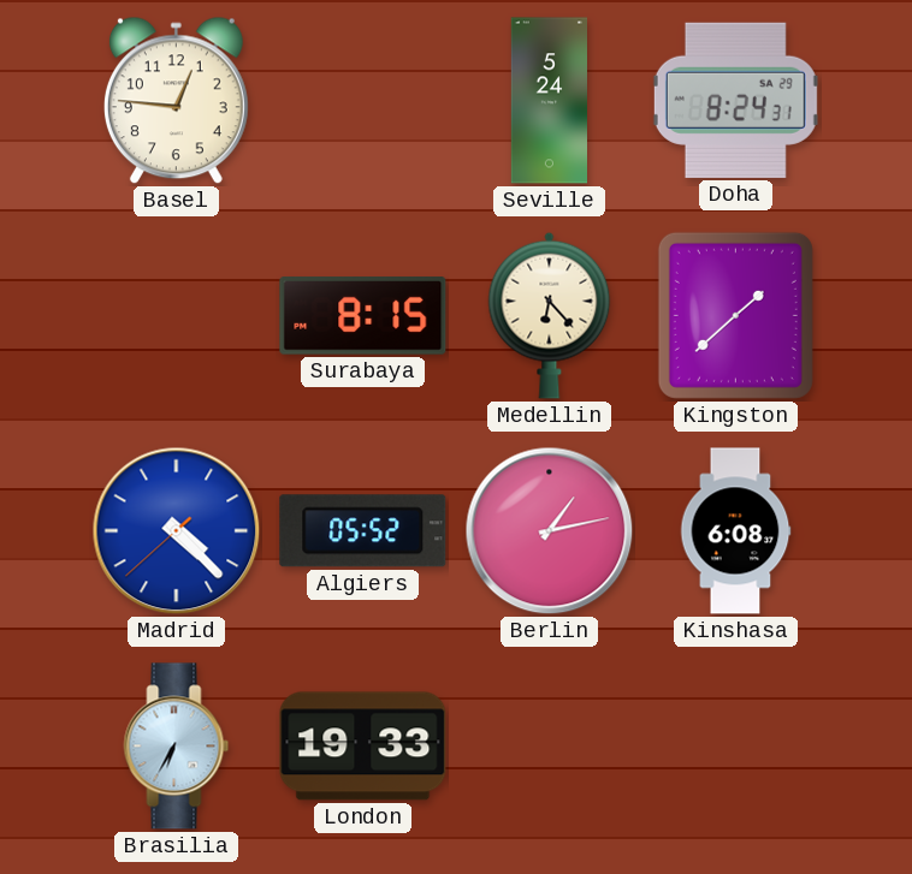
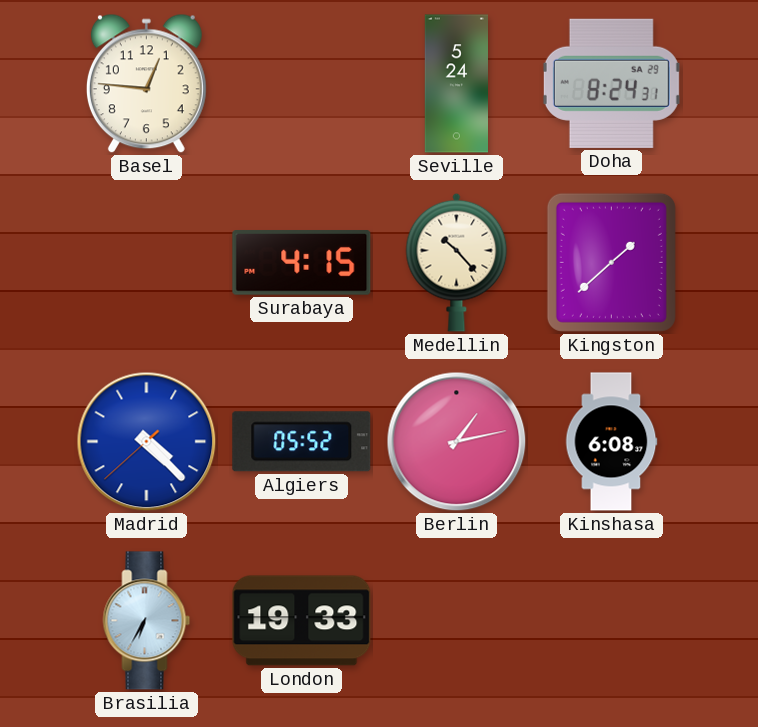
Surabaya: 8:15 -> 4:15 (302, 263)
Medellin: 6:23 -> 10:23 (457, 262)
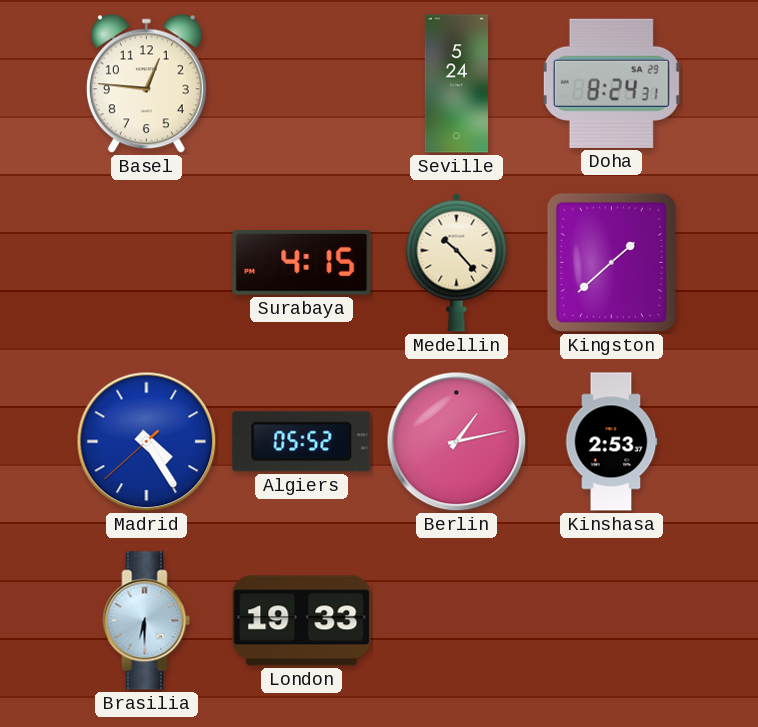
Madrid: 4:22 -> 4:24 (147, 442)
Kinshasa: 6:08 -> 2:53 (611, 442)
Brasilia: 6:35 -> 6:30 (147, 621)
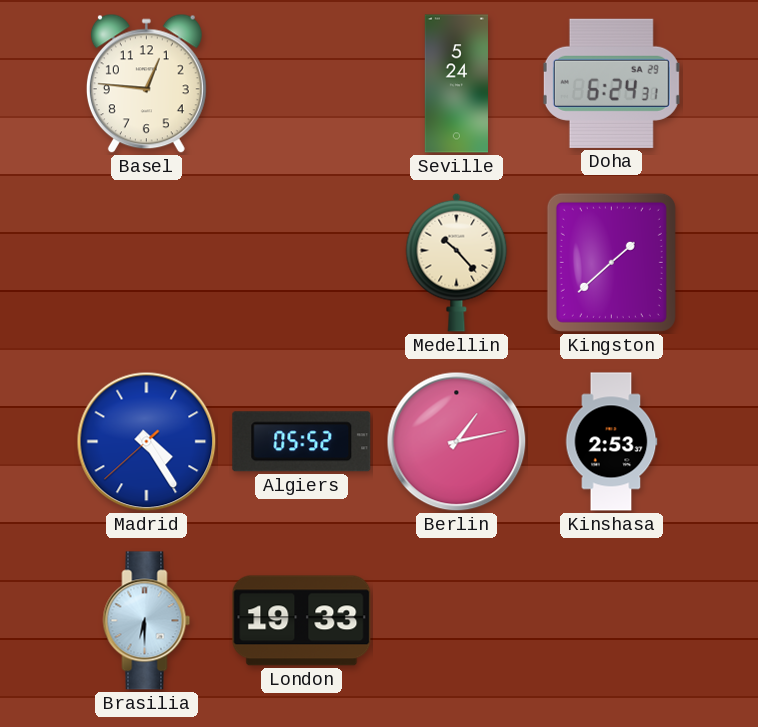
Doha: 8:24 -> 6:24 (611, 83)
Surabaya: 4:15 -> none (302, 263)
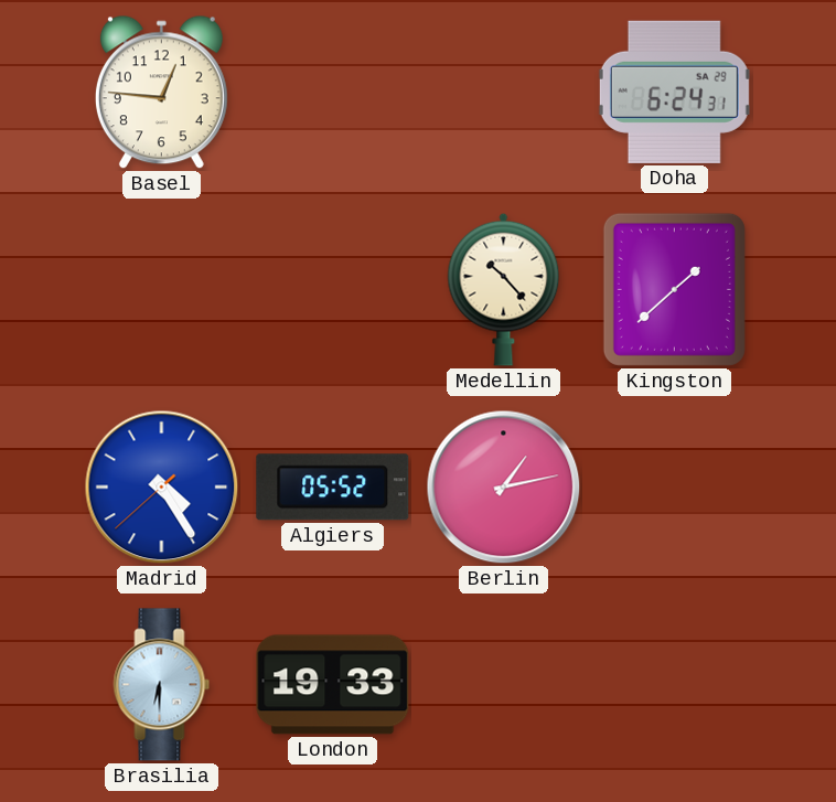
Seville: 5:24 -> none (456, 84)
Kinshasa: 2:53 -> none (611, 442)
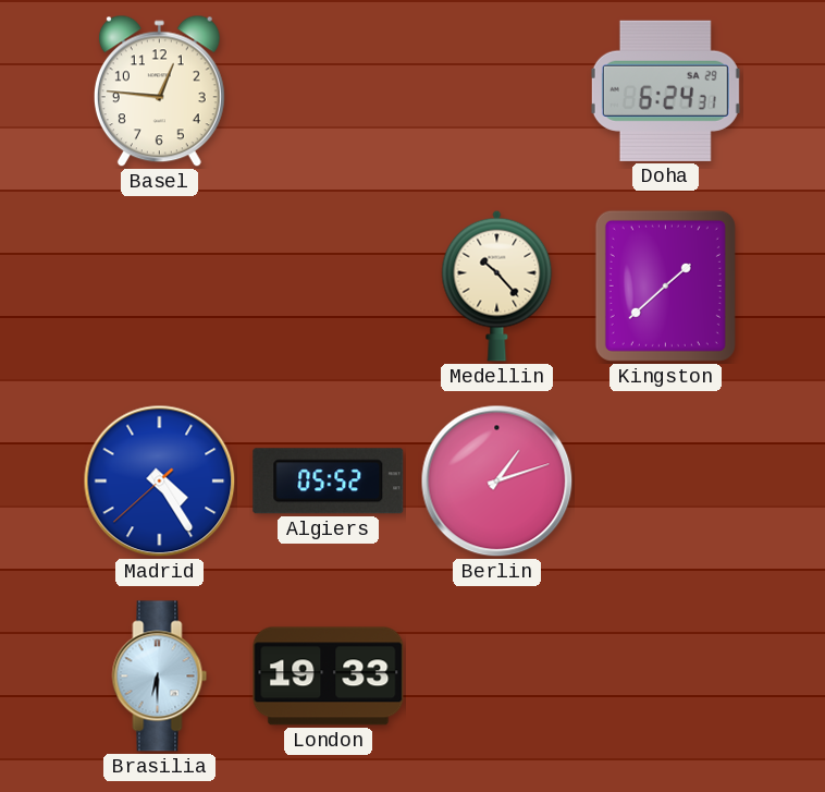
Berlin: 1:13 -> 1:12 (497, 482)
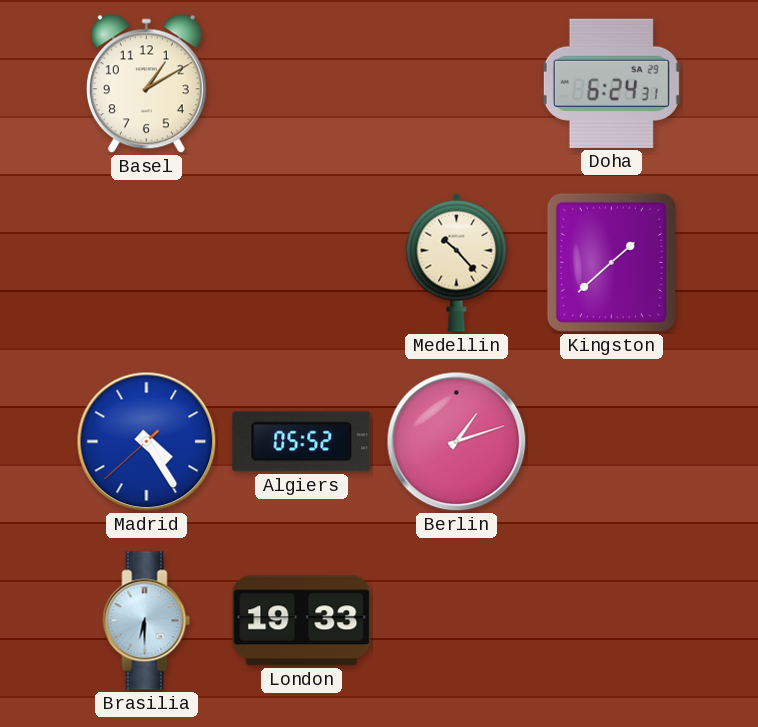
Basel: 12:46 -> 1:10 (146, 84)
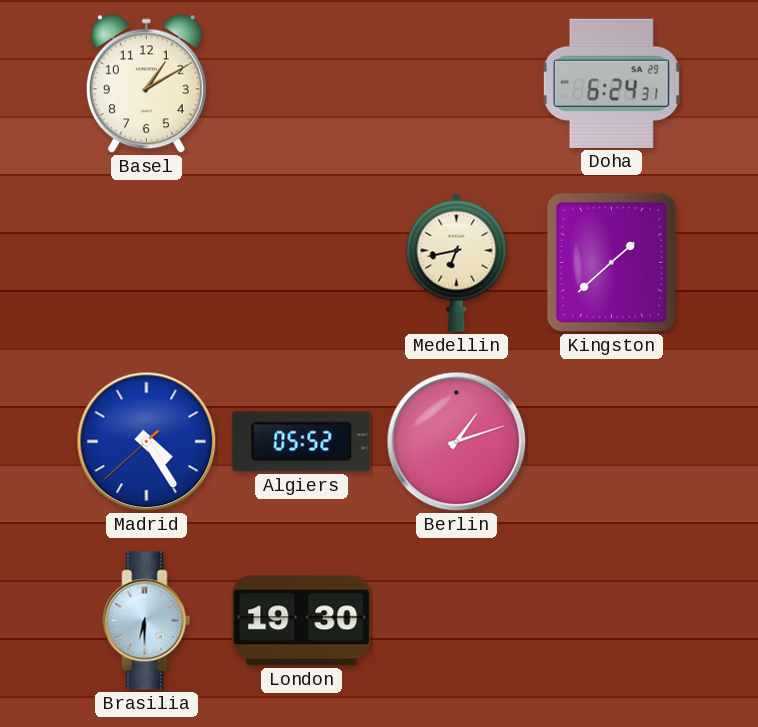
Medellin: 10:23 -> 6:43 (457, 262)
London: 19:33 -> 19:30 (302, 621)
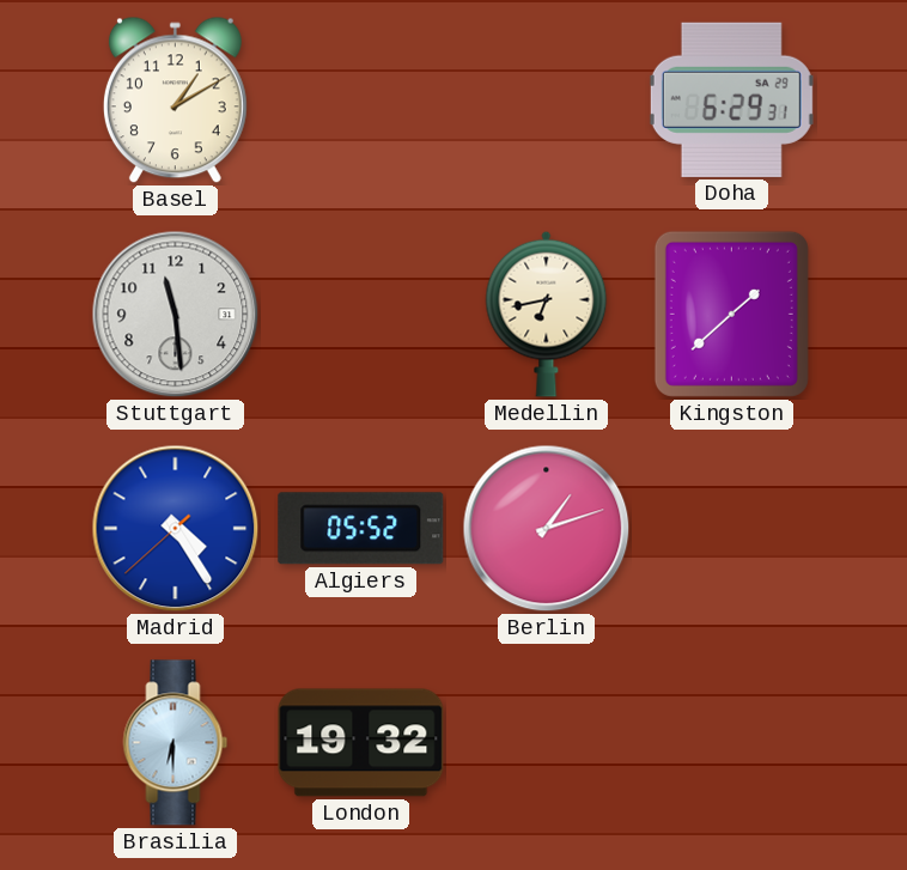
Doha: 6:24 -> 6:29 (731, 99)
Stuttgart: none -> 11:29 (176, 315)
London: 19:30 -> 19:32 (361, 743)
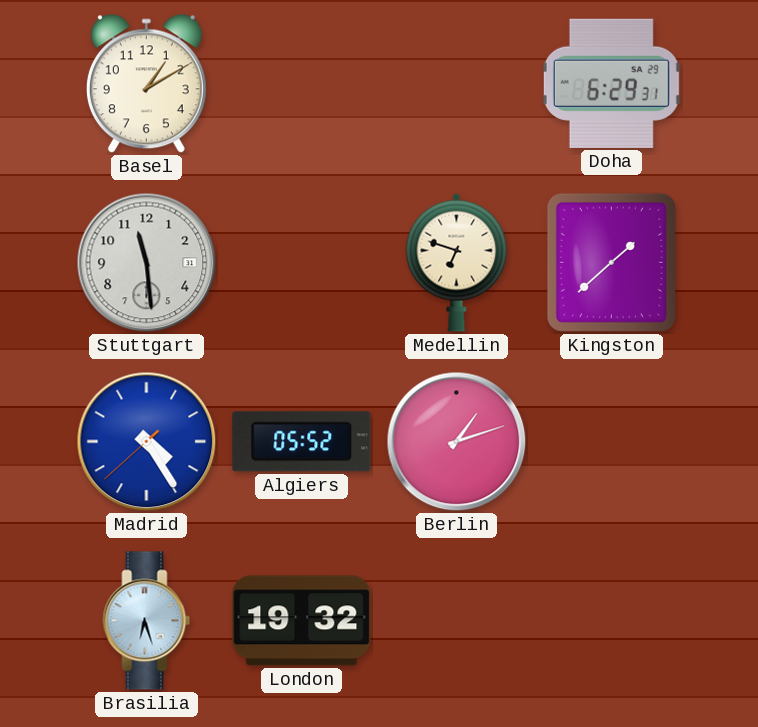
Medellin: 6:43 -> 6:48 (457, 262)
Brasilia: 6:30 -> 6:27 (147, 621)
